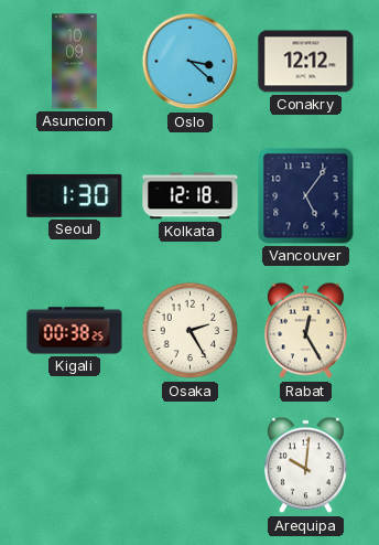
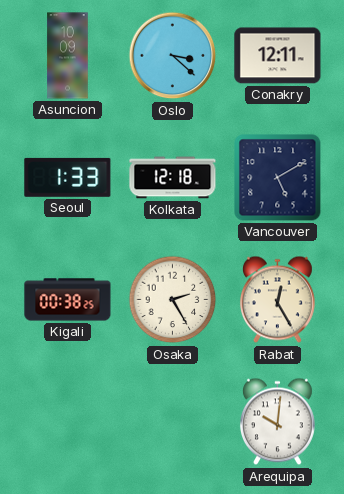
Conakry: 12:12 -> 12:11 (278, 56)
Seoul: 1:30 -> 1:33 (68, 177)
Vancouver: 5:06 -> 5:10 (278, 178)
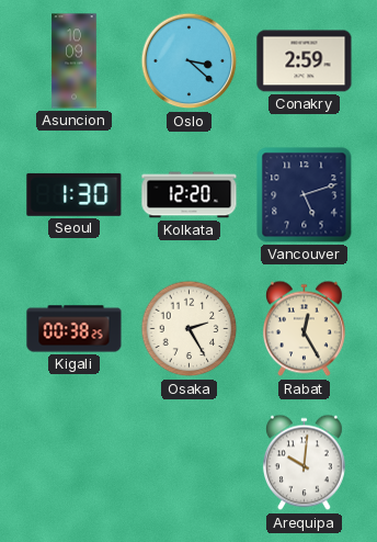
Conakry: 12:11 -> 2:59 (305, 61)
Seoul: 1:33 -> 1:30 (75, 194)
Kolkata: 12:18 -> 12:20 (190, 195)
Vancouver: 5:10 -> 5:12 (305, 195)
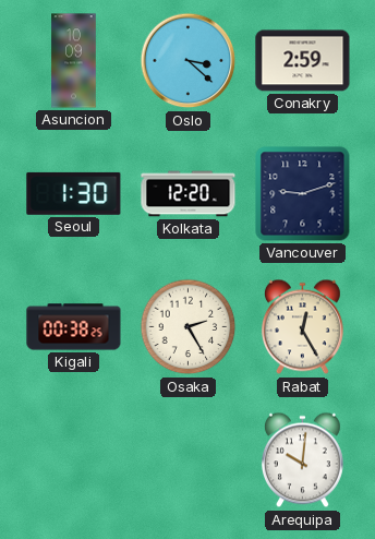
Vancouver: 5:12 -> 9:12 (303, 194)
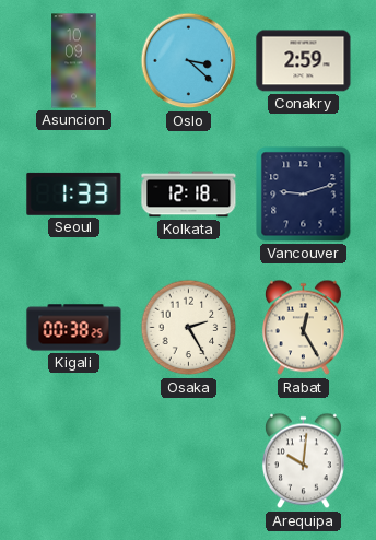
Seoul: 1:30 -> 1:33 (74, 193)
Kolkata: 12:20 -> 12:18 (189, 195)
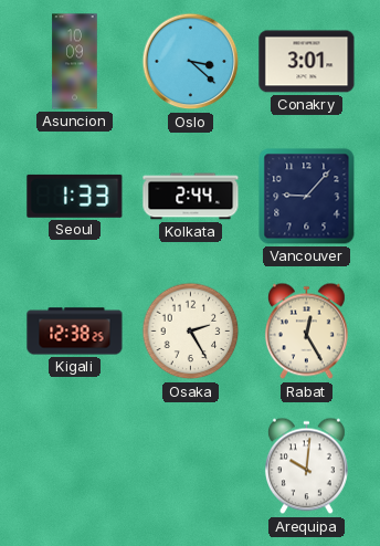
Conakry: 2:59 -> 3:01 (307, 62)
Kolkata: 12:18 -> 2:44 (191, 197)
Vancouver: 9:12 -> 9:07 (307, 197)
Kigali: 00:38 -> 12:38 (75, 332)
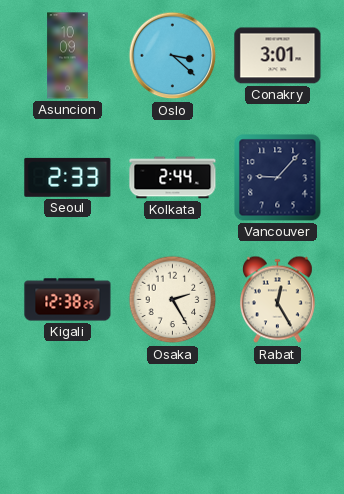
Seoul: 1:33 -> 2:33 (68, 177)
Arequipa: 10:01 -> none (306, 466)
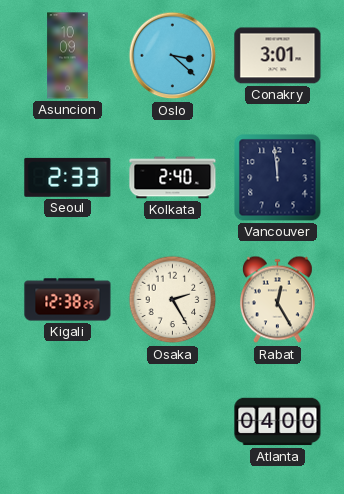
Kolkata: 2:44 -> 2:40 (173, 178)
Vancouver: 9:07 -> 11:59 (278, 178)
Atlanta: none -> 04:00 (278, 422)
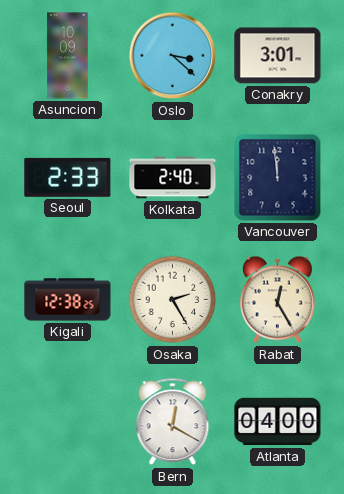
Bern: none -> 12:20 (173, 422)
